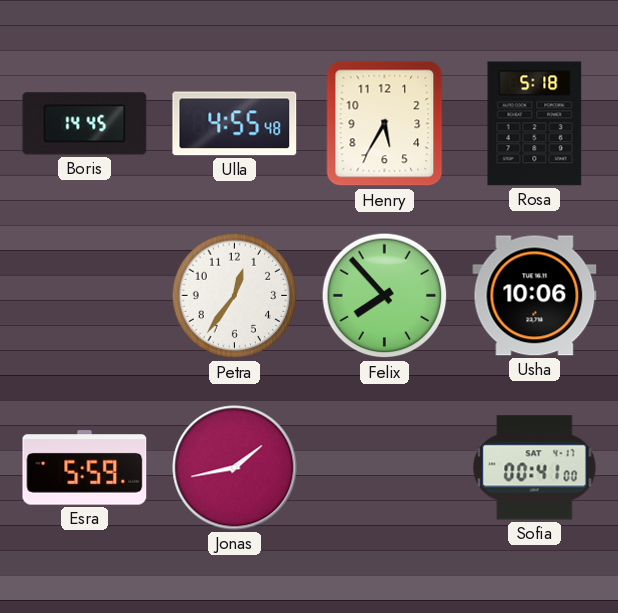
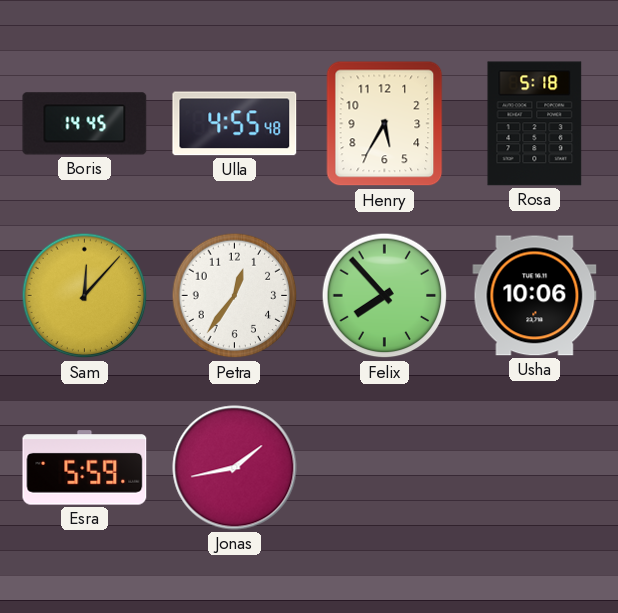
Sam: none -> 12:07 (85, 296)
Sofia: 00:41 -> none (535, 468)
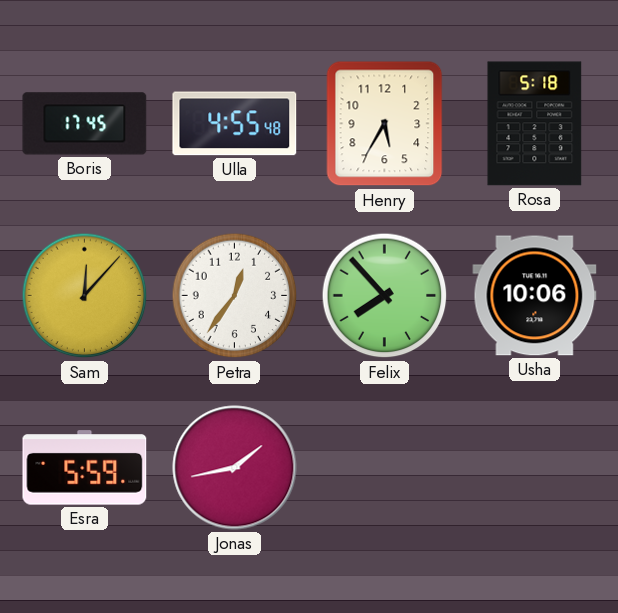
Boris: 14:45 -> 17:45 (85, 124)
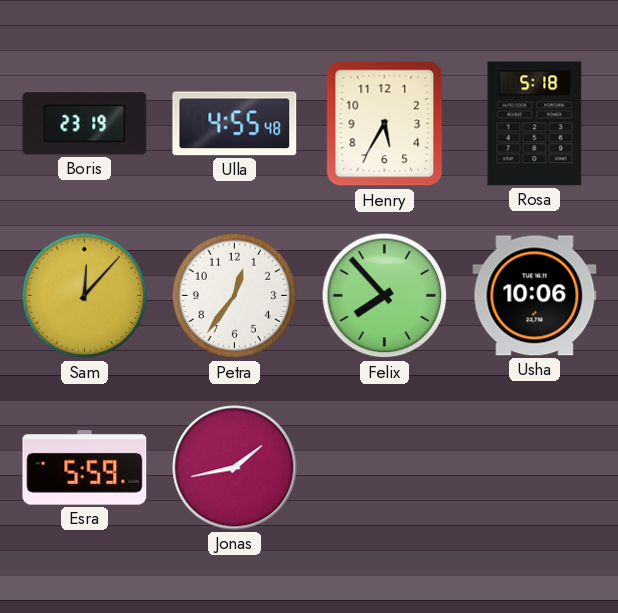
Boris: 17:45 -> 23:19 (85, 124)
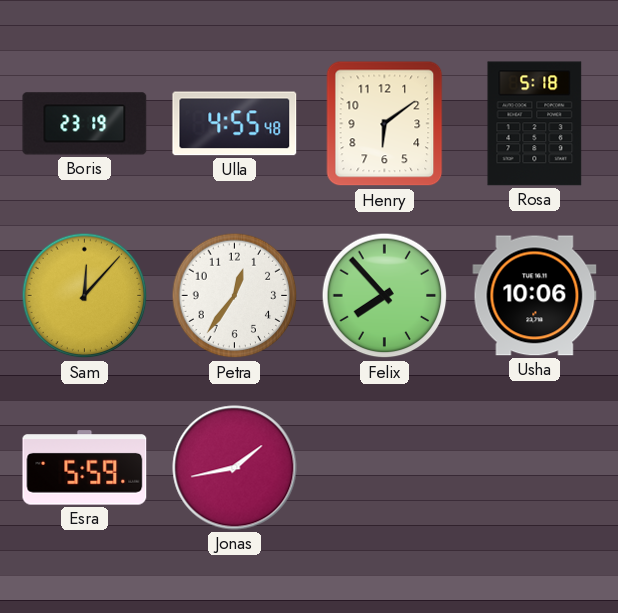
Henry: 5:35 -> 6:09 (385, 124)
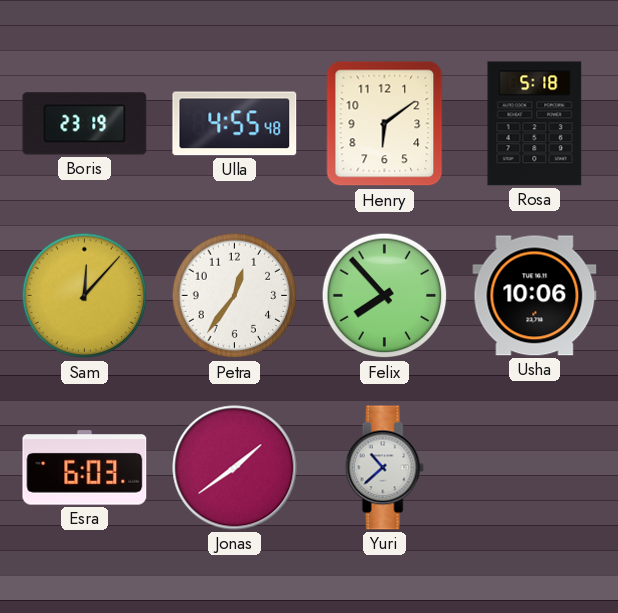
Esra: 5:59 -> 6:03 (85, 468)
Jonas: 1:43 -> 1:39 (235, 468)
Yuri: none -> 10:38 (384, 468)
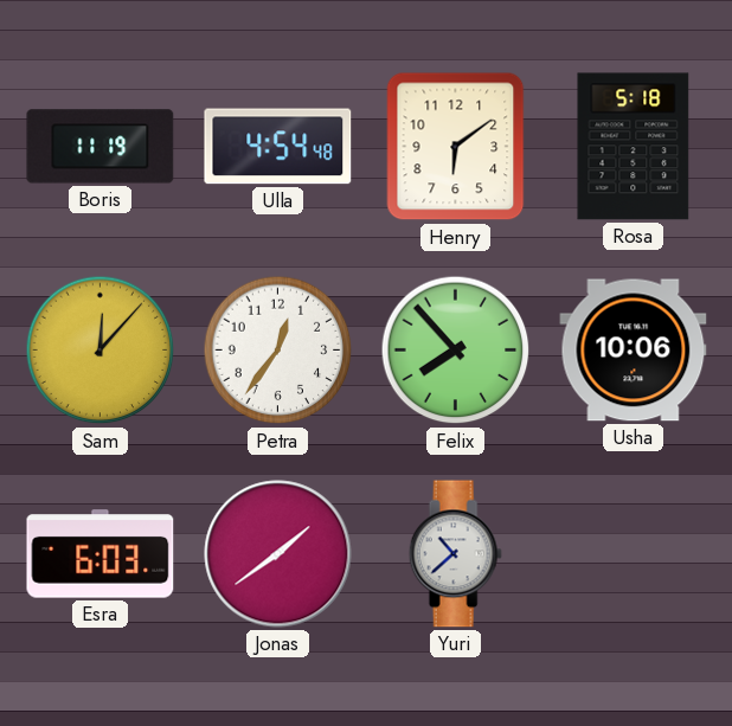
Boris: 23:19 -> 11:19 (101, 147)
Ulla: 4:55 -> 4:54 (278, 147)
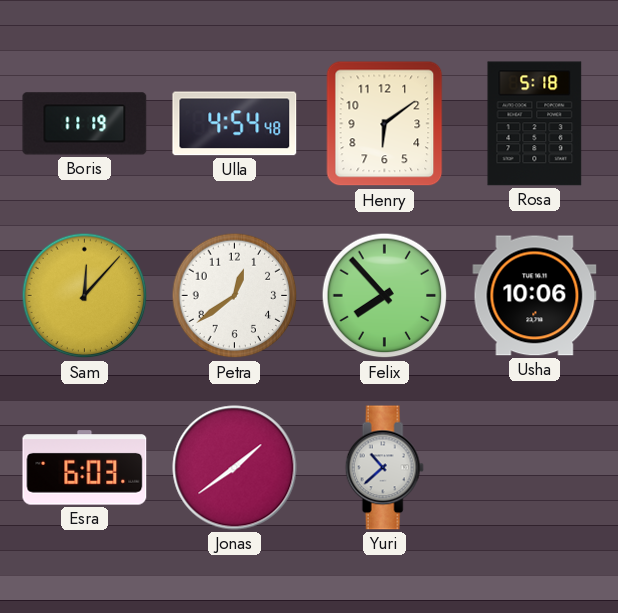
Petra: 12:36 -> 12:39 (235, 296)
